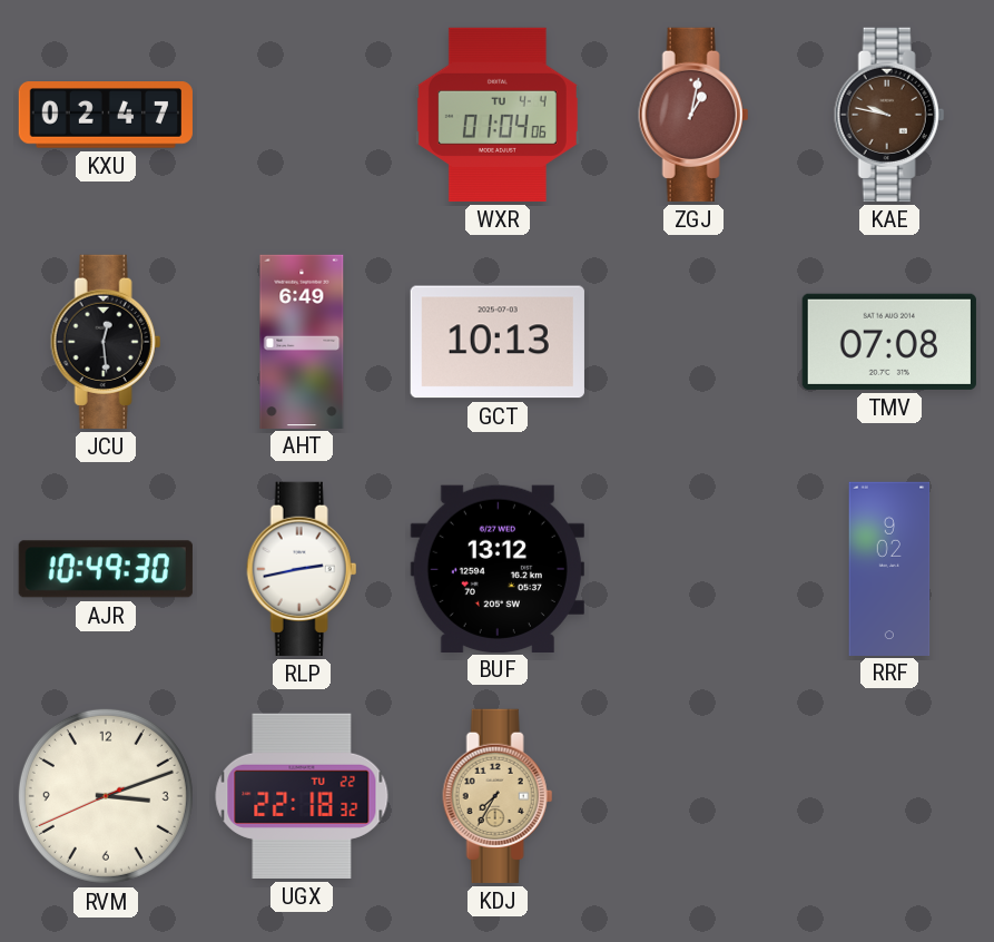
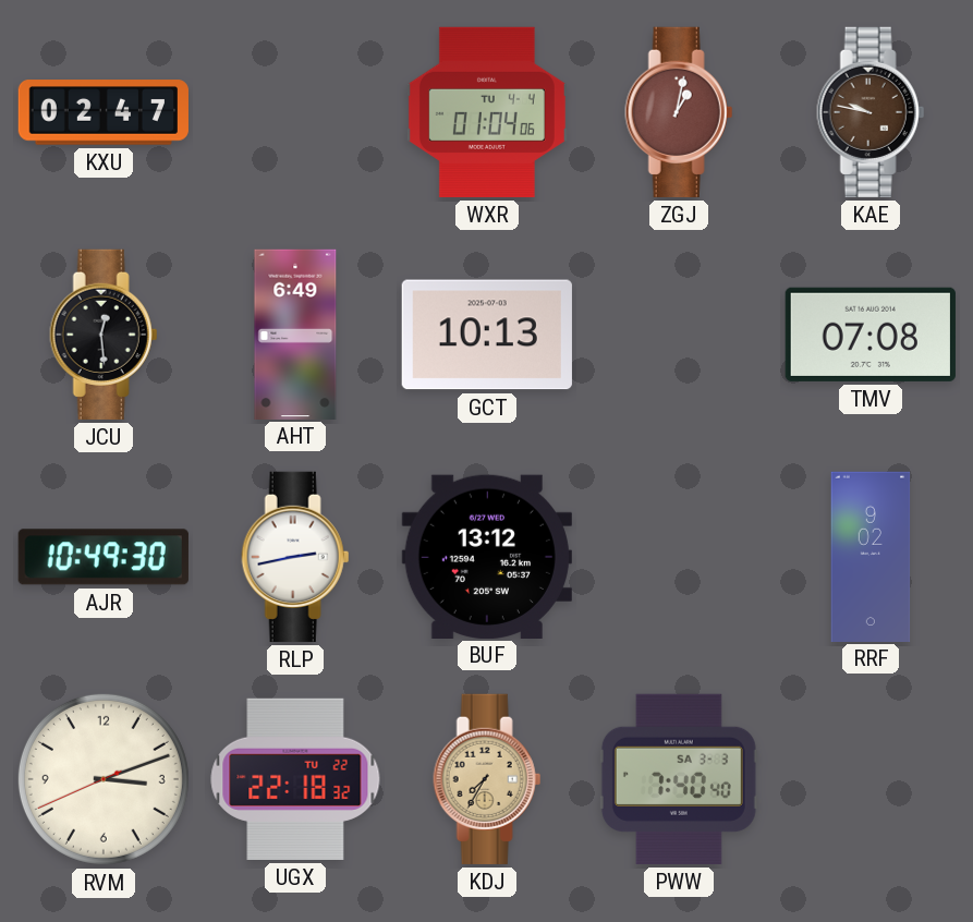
PWW: none -> 7:40 (679, 779)
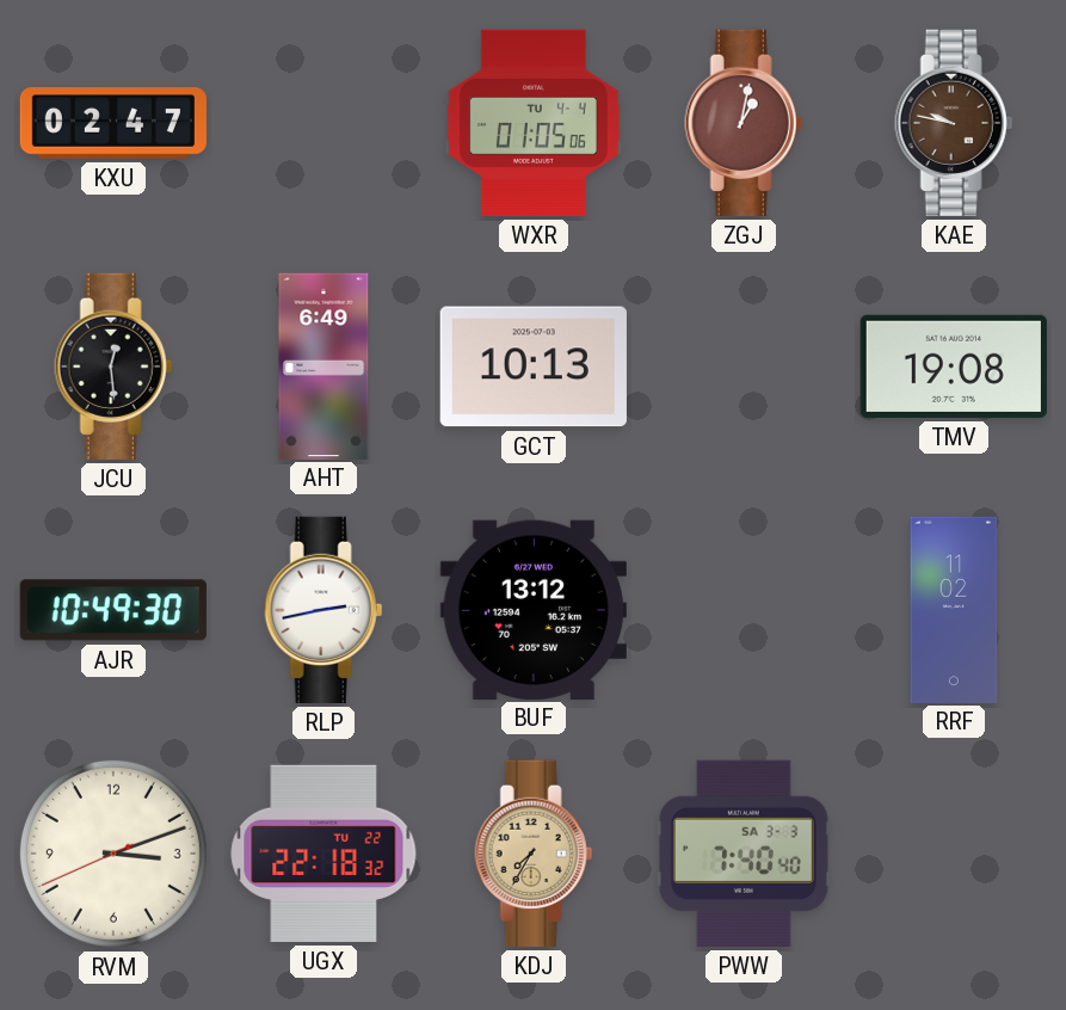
WXR: 01:04 -> 01:05 (534, 123)
TMV: 07:08 -> 19:08 (954, 367)
RRF: 9:02 -> 11:02 (954, 609)
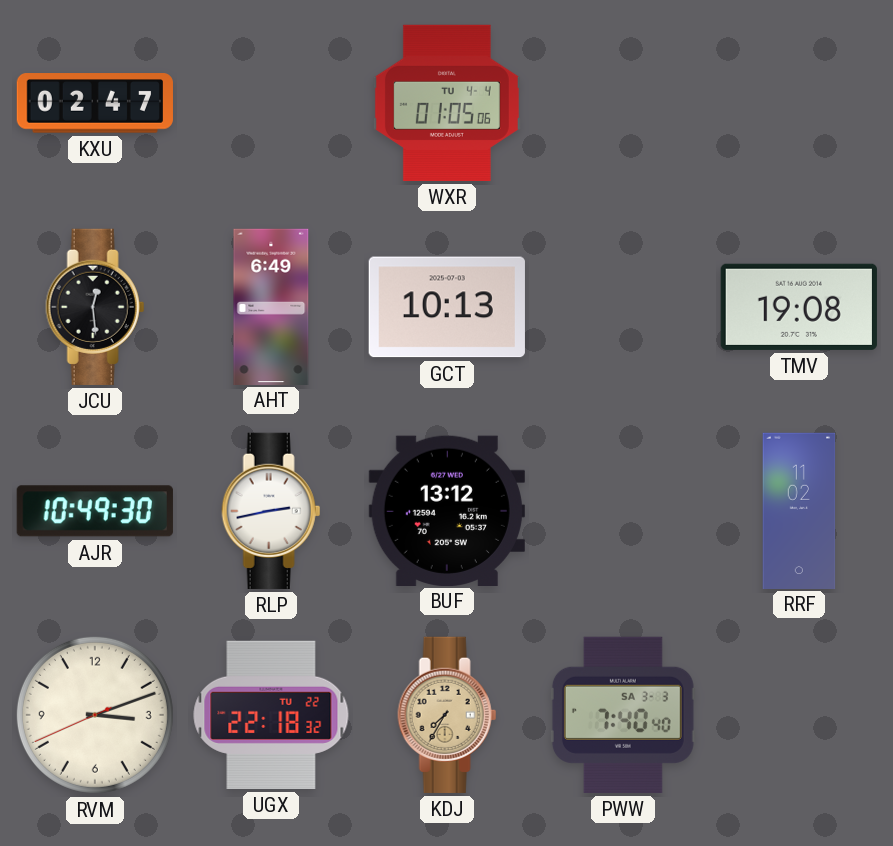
ZGJ: 1:02 -> none (744, 123)
KAE: 9:47 -> none (954, 123)
